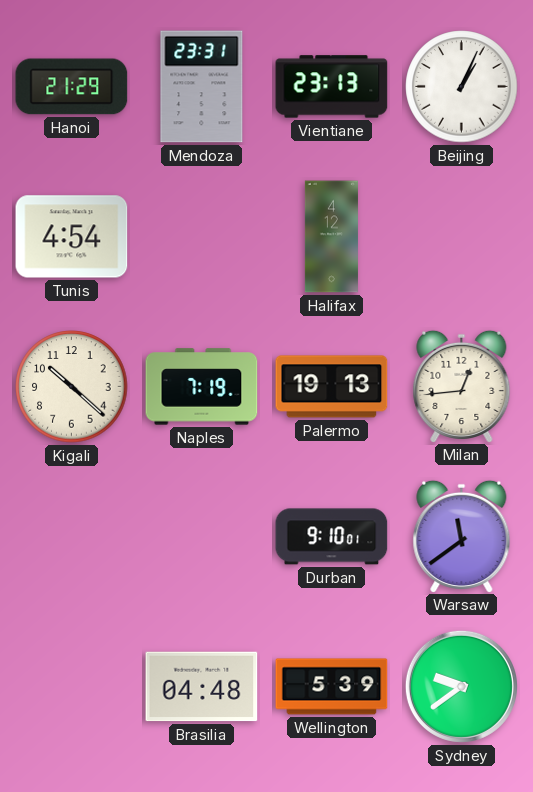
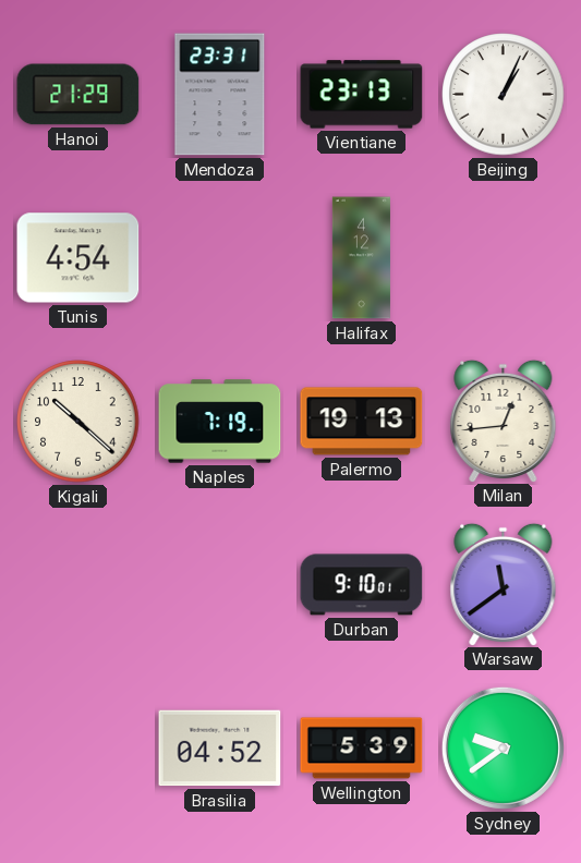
Brasilia: 04:48 -> 04:52 (220, 749)
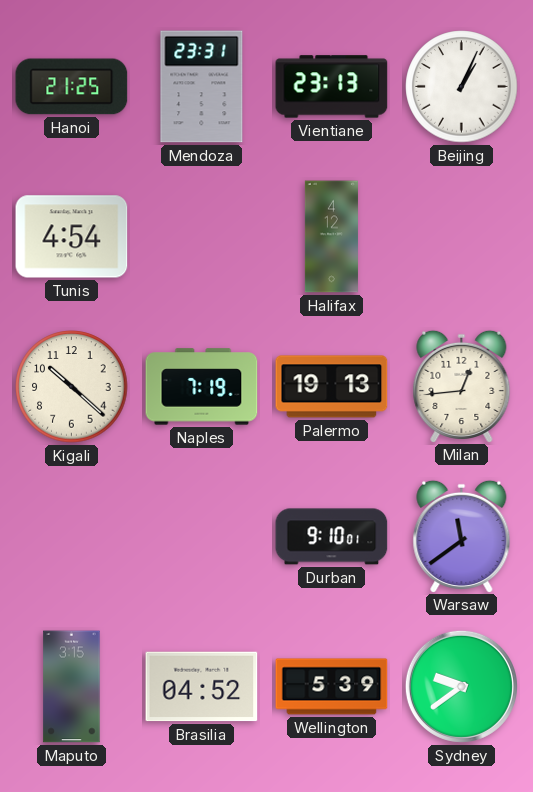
Hanoi: 21:29 -> 21:25 (72, 87)
Maputo: none -> 3:15 (72, 687)
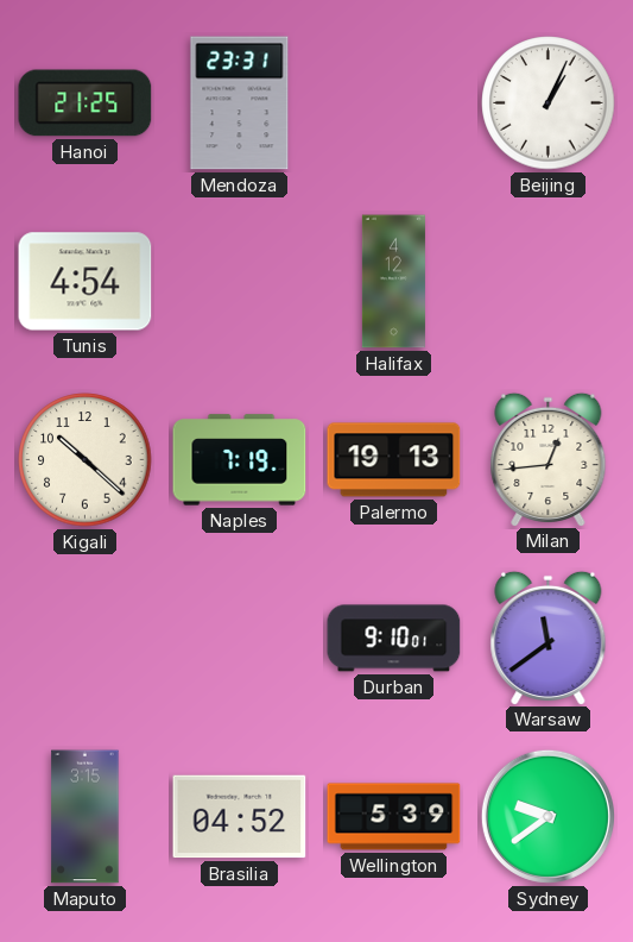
Vientiane: 23:13 -> none (332, 87)
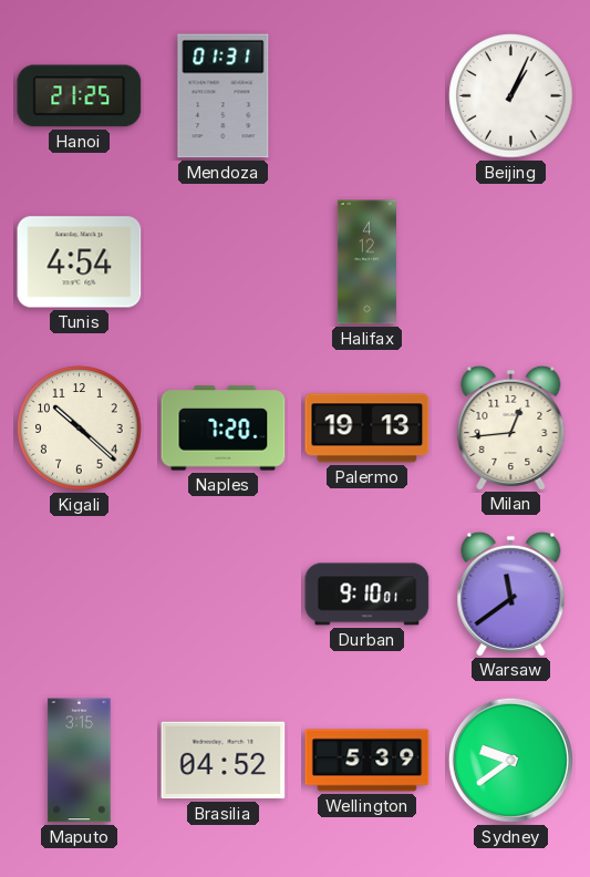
Mendoza: 23:31 -> 01:31 (224, 96)
Naples: 7:19 -> 7:20 (224, 429)
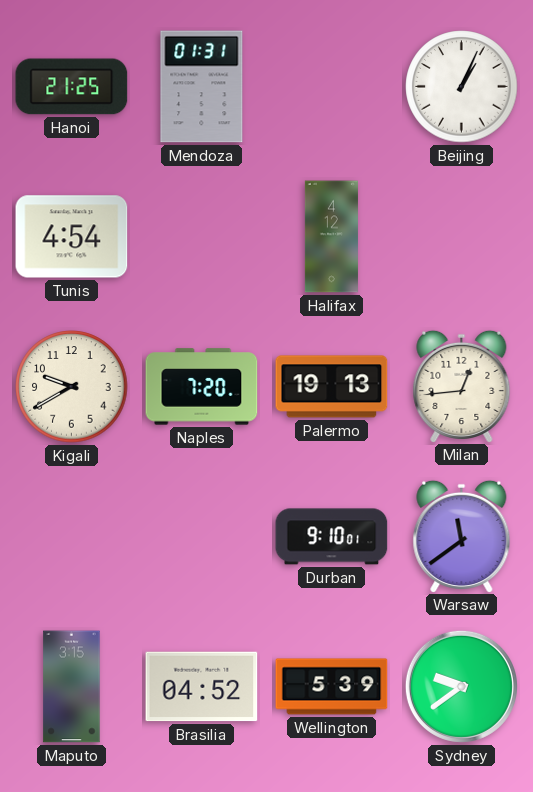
Kigali: 10:22 -> 9:40 (72, 387)
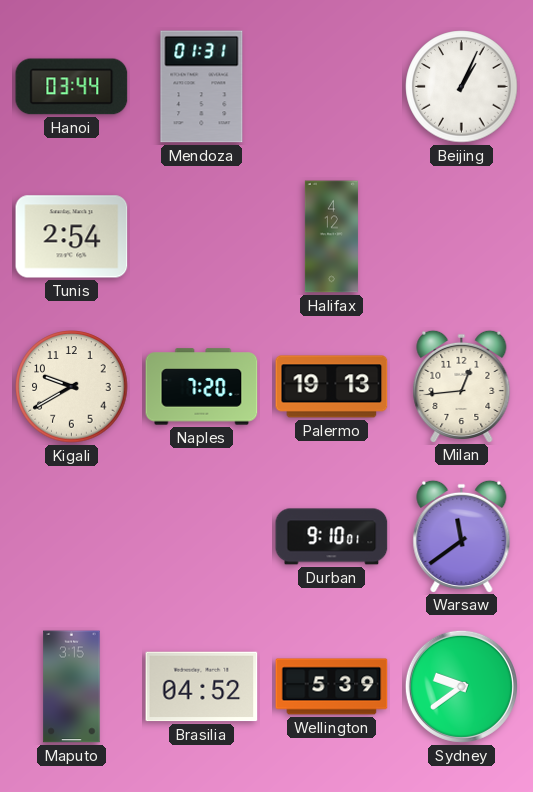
Hanoi: 21:25 -> 03:44 (72, 87)
Tunis: 4:54 -> 2:54 (72, 237)
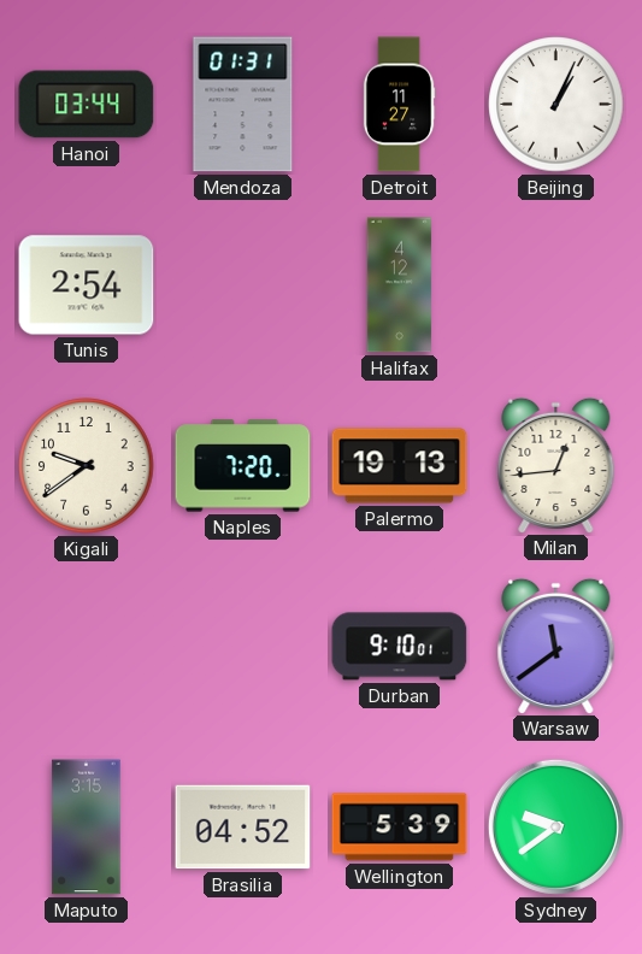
Detroit: none -> 11:27 (399, 105)
Kigali: 9:40 -> 9:39 (87, 466)
